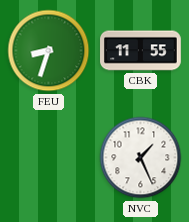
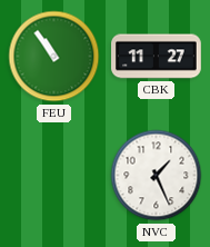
FEU: 8:33 -> 10:54 (54, 57)
CBK: 11:55 -> 11:27 (157, 57)
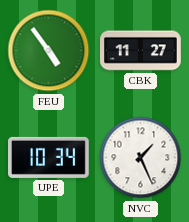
FEU: 10:54 -> 4:54 (49, 51)
UPE: none -> 10:34 (49, 157)
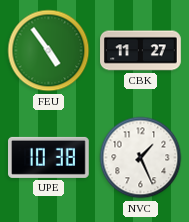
UPE: 10:34 -> 10:38 (49, 157)
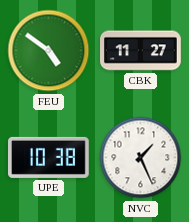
FEU: 4:54 -> 4:51 (49, 51)
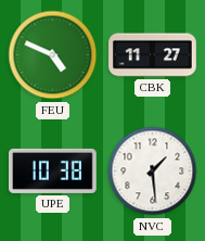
FEU: 4:51 -> 4:49 (53, 55)
NVC: 1:26 -> 1:29 (153, 172)
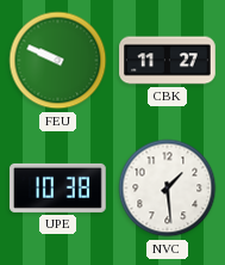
FEU: 4:49 -> 9:49 (58, 61)
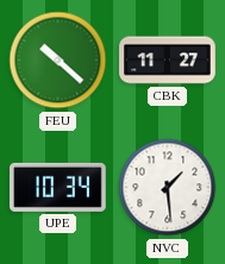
FEU: 9:49 -> 10:22 (58, 61)
UPE: 10:38 -> 10:34 (58, 187)
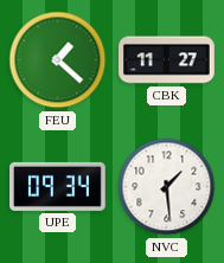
FEU: 10:22 -> 1:22 (58, 60)
UPE: 10:34 -> 09:34 (58, 186)
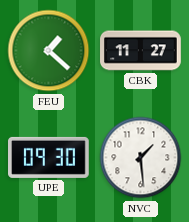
UPE: 09:34 -> 09:30 (49, 157)
